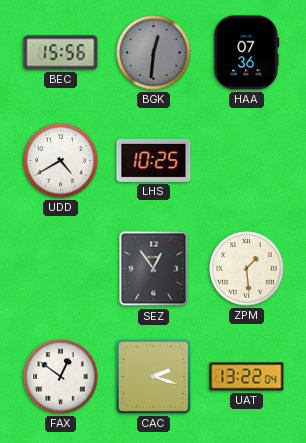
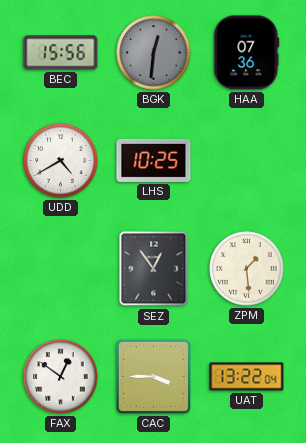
CAC: 2:18 -> 3:45 (153, 376)
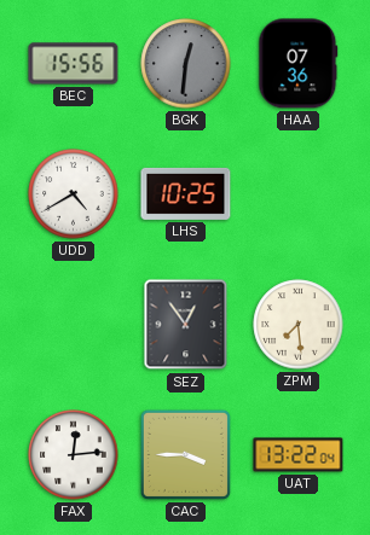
ZPM: 1:29 -> 7:29 (299, 325)
FAX: 12:51 -> 12:14 (74, 455)
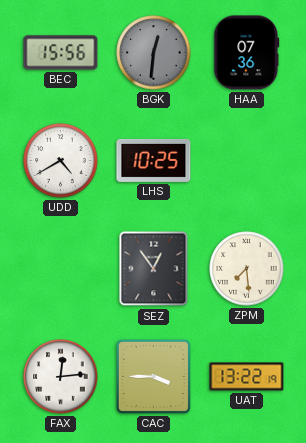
UAT: 13:22:04 -> 13:22:19 (247, 377)
